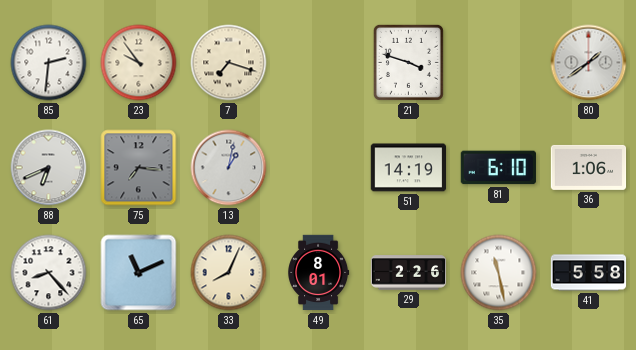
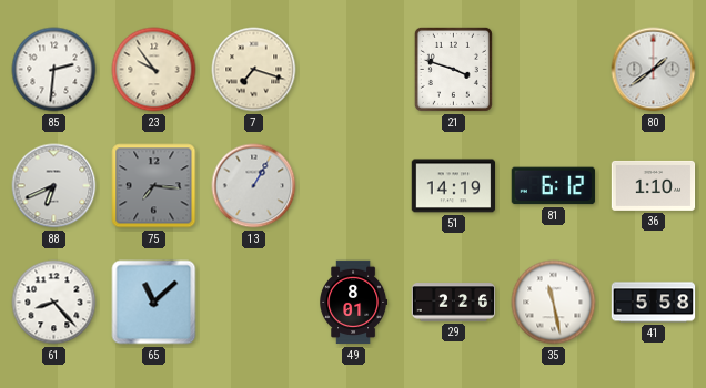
13: 1:02 -> 1:05 (254, 186)
81: 6:10 -> 6:12 (553, 186)
36: 1:06 -> 1:10 (654, 185)
65: 11:11 -> 11:08 (154, 303)
33: 8:04 -> none (229, 273)
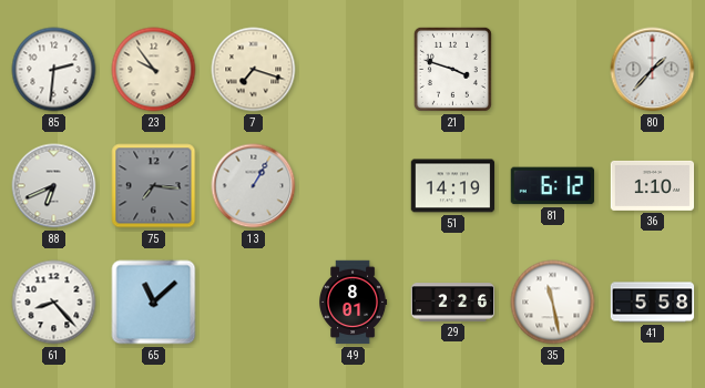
80: 1:39 -> 1:37 (653, 70)
